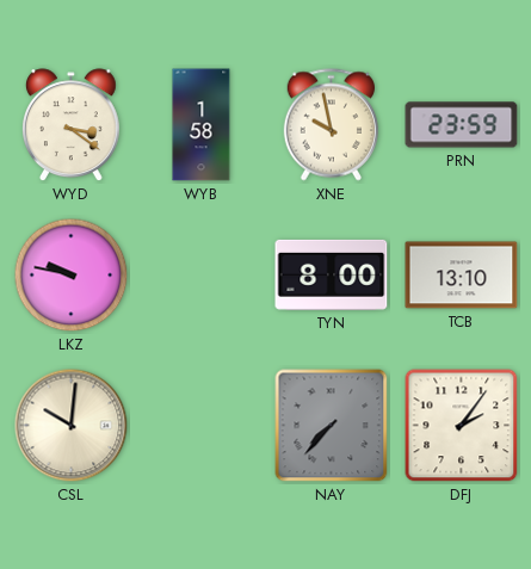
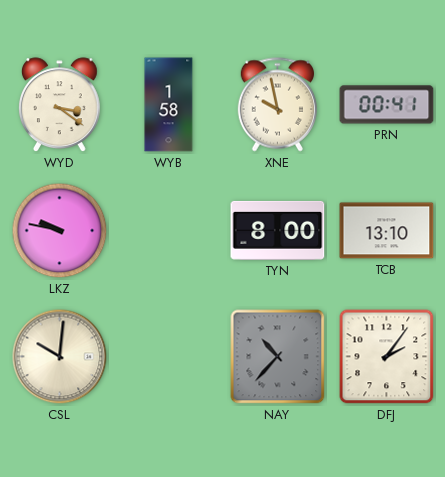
PRN: 23:59 -> 00:41 (387, 105)
NAY: 7:37 -> 10:37 (278, 357)
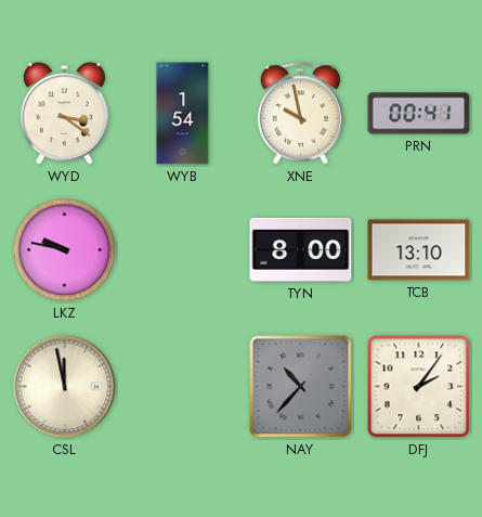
WYB: 1:58 -> 1:54 (183, 114)
CSL: 10:01 -> 11:58 (65, 387)
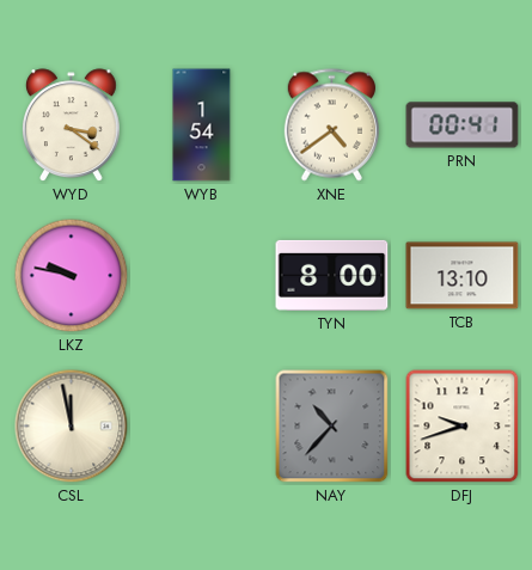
XNE: 9:58 -> 4:39 (331, 125)
DFJ: 2:06 -> 9:42 (463, 427)
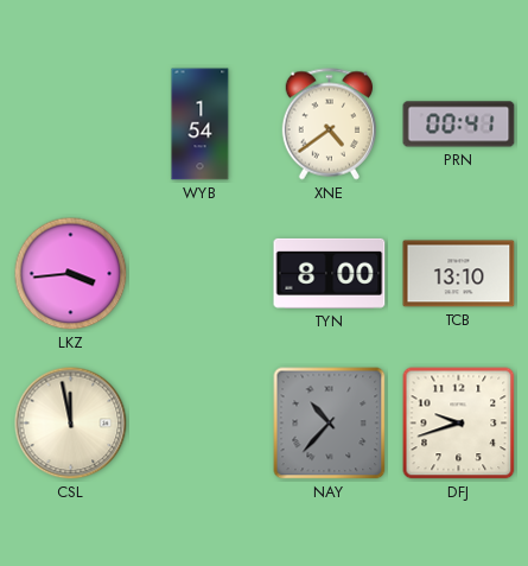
WYD: 3:21 -> none (71, 125)
LKZ: 9:47 -> 3:44 (71, 274)
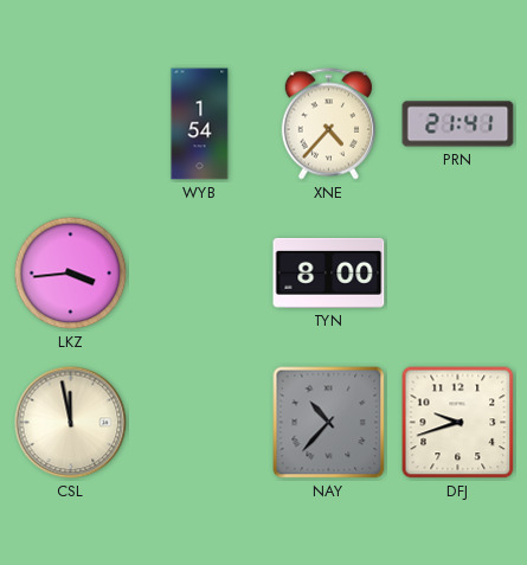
XNE: 4:39 -> 4:37 (328, 124)
PRN: 00:41 -> 21:41 (458, 124)
TCB: 13:10 -> none (459, 274)
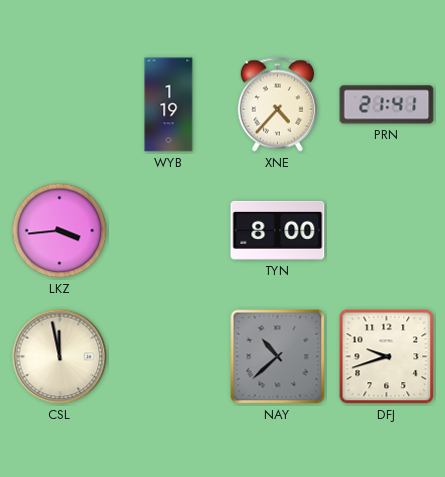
WYB: 1:54 -> 1:19 (169, 105)
NAY: 10:37 -> 10:38 (278, 357)
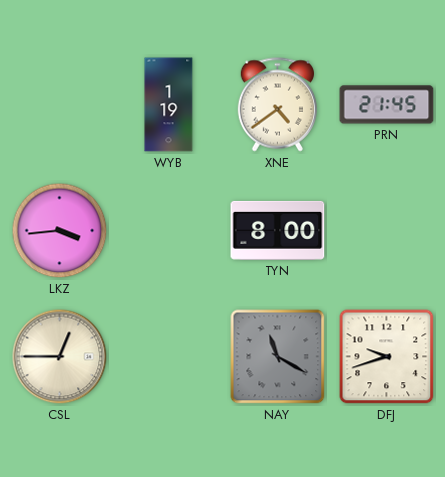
XNE: 4:37 -> 4:39 (277, 105)
PRN: 21:41 -> 21:45 (387, 105)
CSL: 11:58 -> 12:45 (60, 357)
NAY: 10:38 -> 11:20 (278, 357)
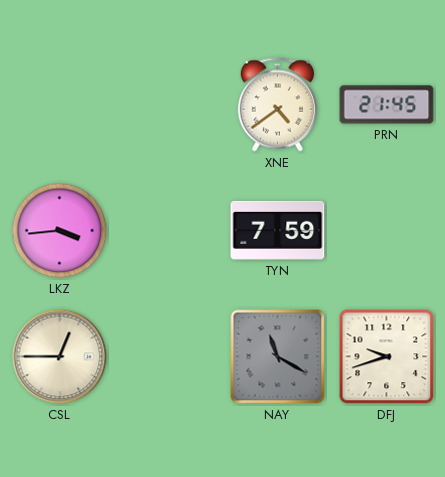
WYB: 1:19 -> none (169, 105)
TYN: 8:00 -> 7:59 (278, 230)
